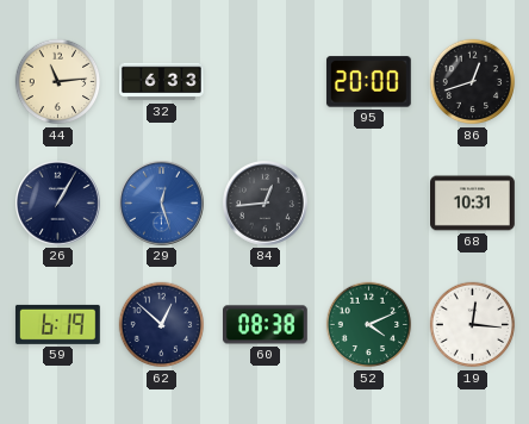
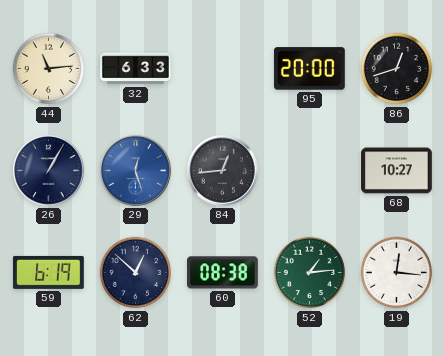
68: 10:31 -> 10:27 (397, 171)
52: 4:11 -> 1:14 (310, 273)
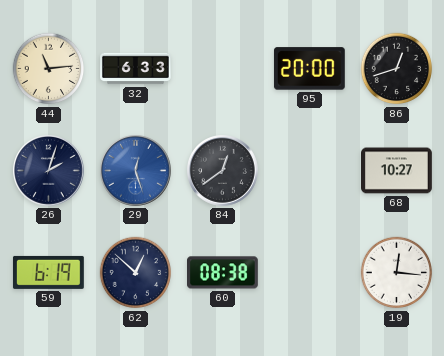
26: 1:05 -> 2:03 (49, 171)
84: 12:44 -> 12:39 (223, 171)
52: 1:14 -> none (310, 273)
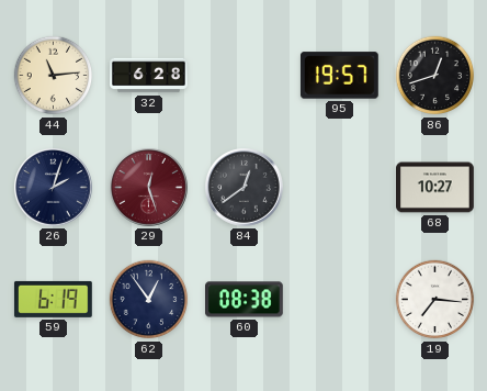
32: 6:33 -> 6:28 (149, 76)
95: 20:00 -> 19:57 (339, 76)
29 dial: blue -> burgundy (149, 188)
62: 12:52 -> 12:54 (149, 300)
19: 12:16 -> 7:16 (435, 300)
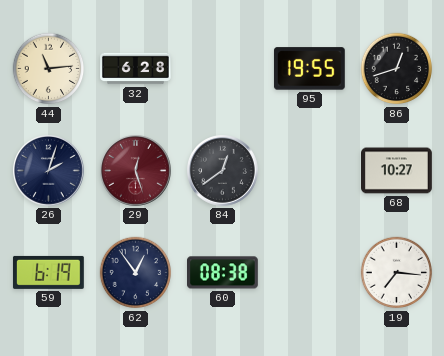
95: 19:57 -> 19:55 (309, 69)
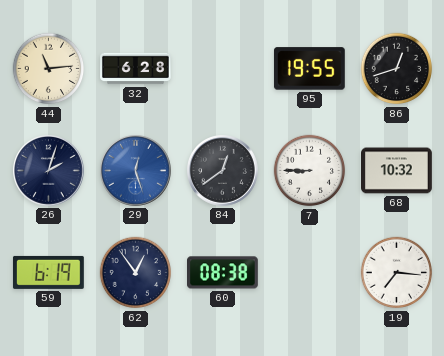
29 dial: burgundy -> blue (136, 171)
7: none -> 8:45 (310, 171)
68: 10:27 -> 10:32 (397, 171)
